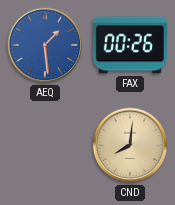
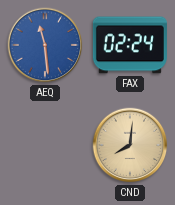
AEQ: 1:29 -> 11:29 (45, 45)
FAX: 00:26 -> 02:24 (130, 45)
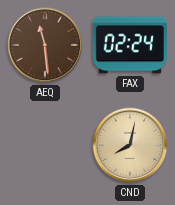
AEQ dial: blue -> brown (45, 45)
CND: 8:01 -> 8:02 (130, 145)
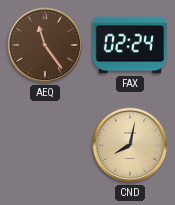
AEQ: 11:29 -> 11:24 (45, 45)
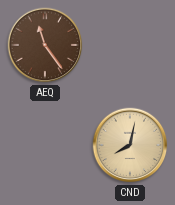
FAX: 02:24 -> none (130, 45)
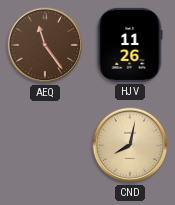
HJV: none -> 11:26 (130, 45)
